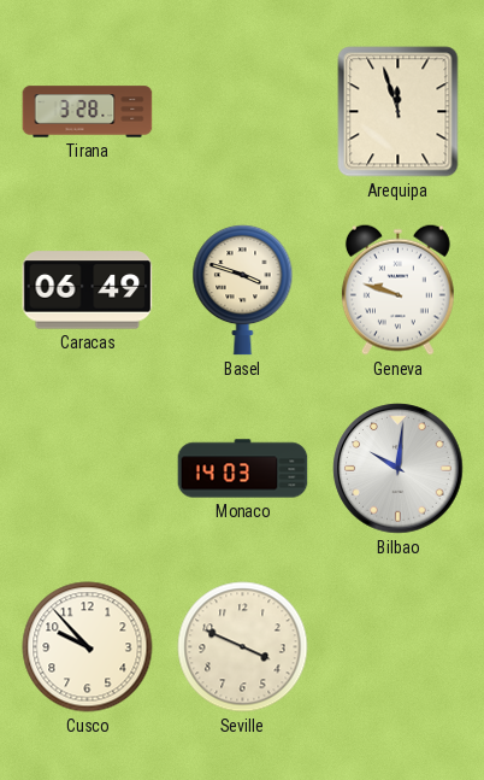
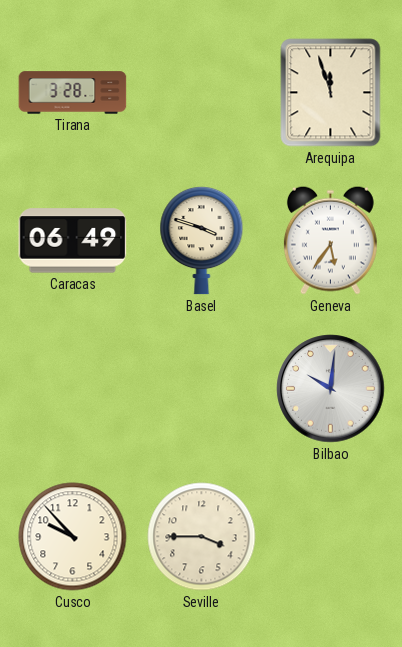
Geneva: 9:48 -> 5:36 (330, 240)
Monaco: 14:03 -> none (243, 469)
Seville: 3:49 -> 3:45 (202, 537)
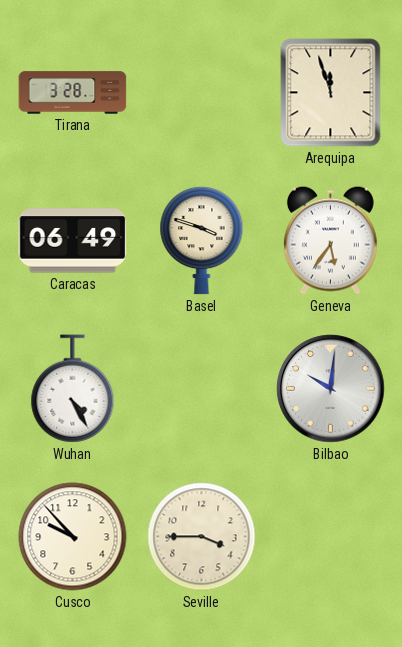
Wuhan: none -> 4:25 (73, 389)
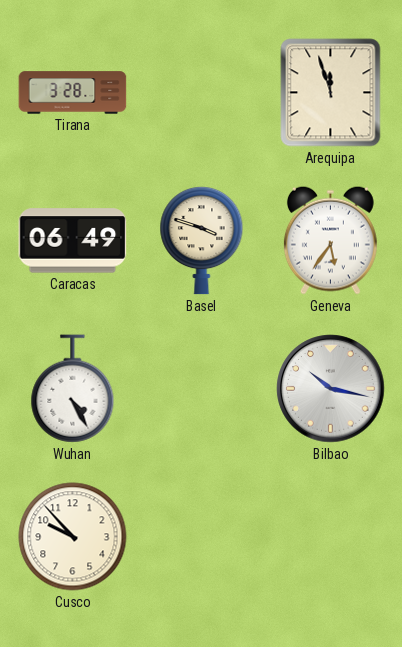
Bilbao: 10:01 -> 10:17 (331, 389)
Seville: 3:45 -> none (202, 537)
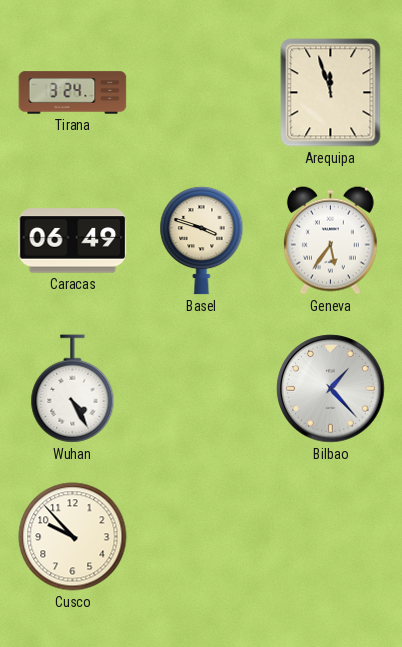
Tirana: 3:28 -> 3:24 (73, 93)
Bilbao: 10:17 -> 1:23 (331, 389)
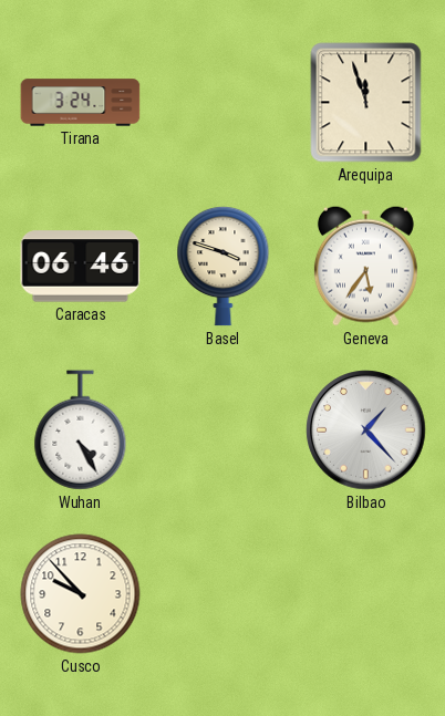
Caracas: 06:49 -> 06:46 (81, 267)
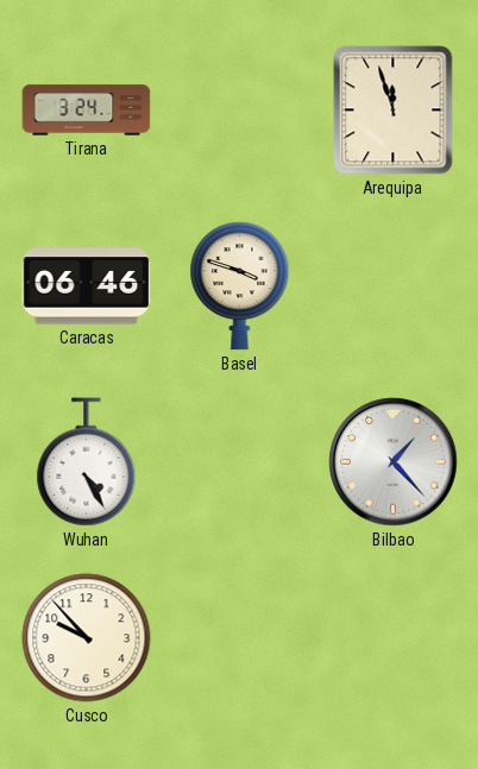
Geneva: 5:36 -> none (365, 266)
